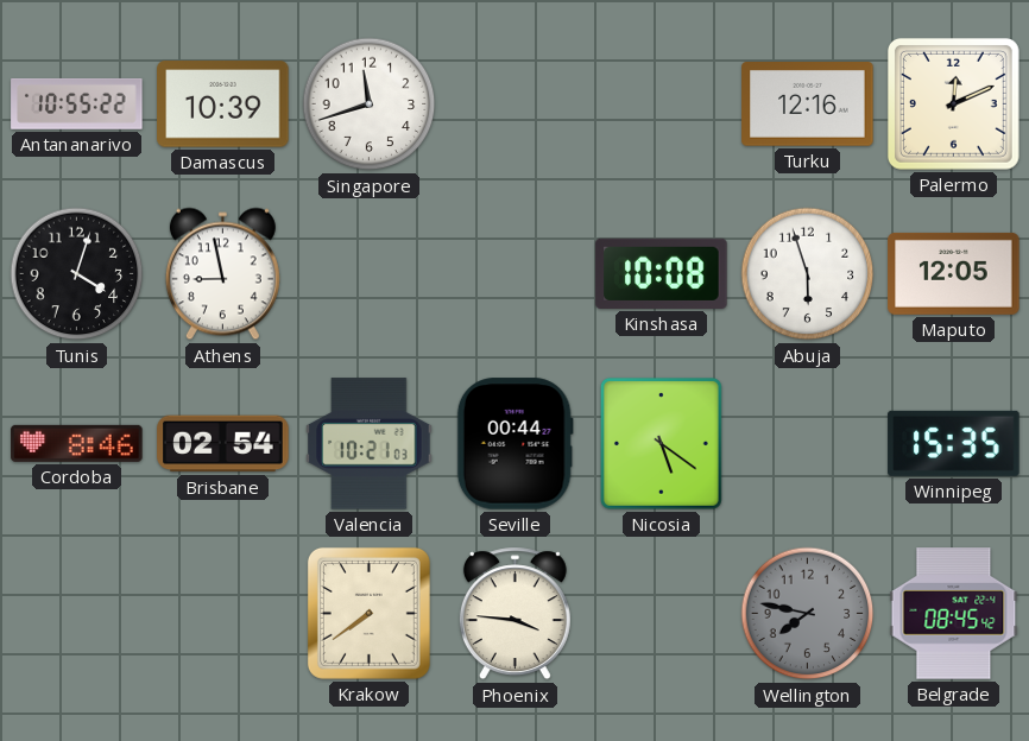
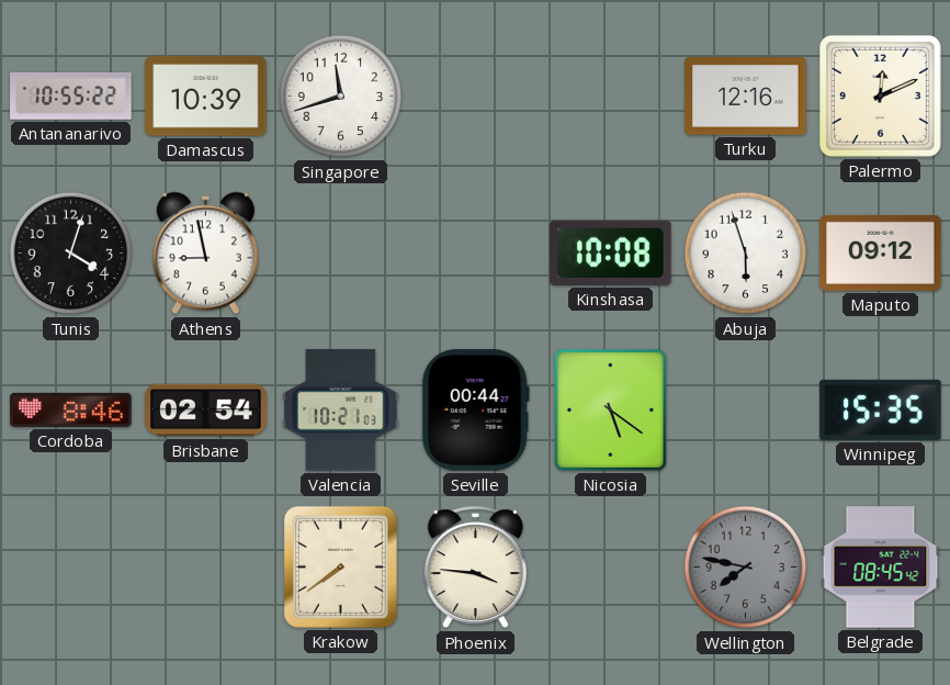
Maputo: 12:05 -> 09:12 (881, 252)
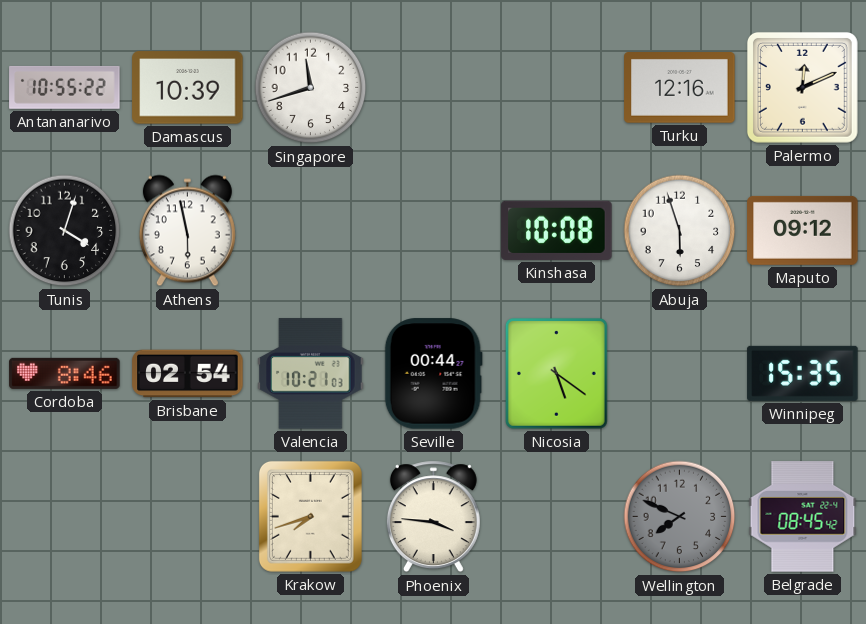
Athens: 8:58 -> 5:58 (187, 231)
Krakow: 7:39 -> 7:42 (310, 516)
Wellington: 7:47 -> 7:49 (680, 517)
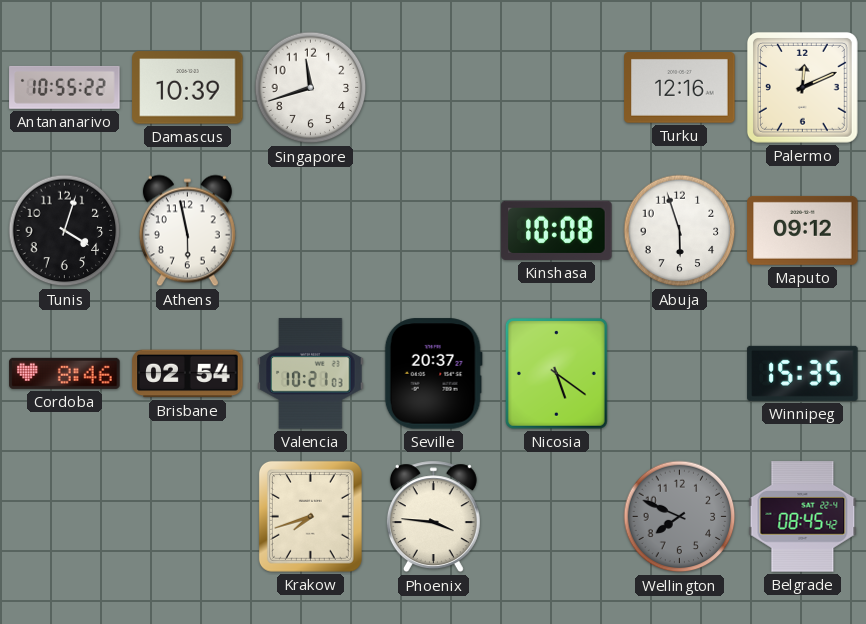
Seville: 00:44 -> 20:37 (433, 374)
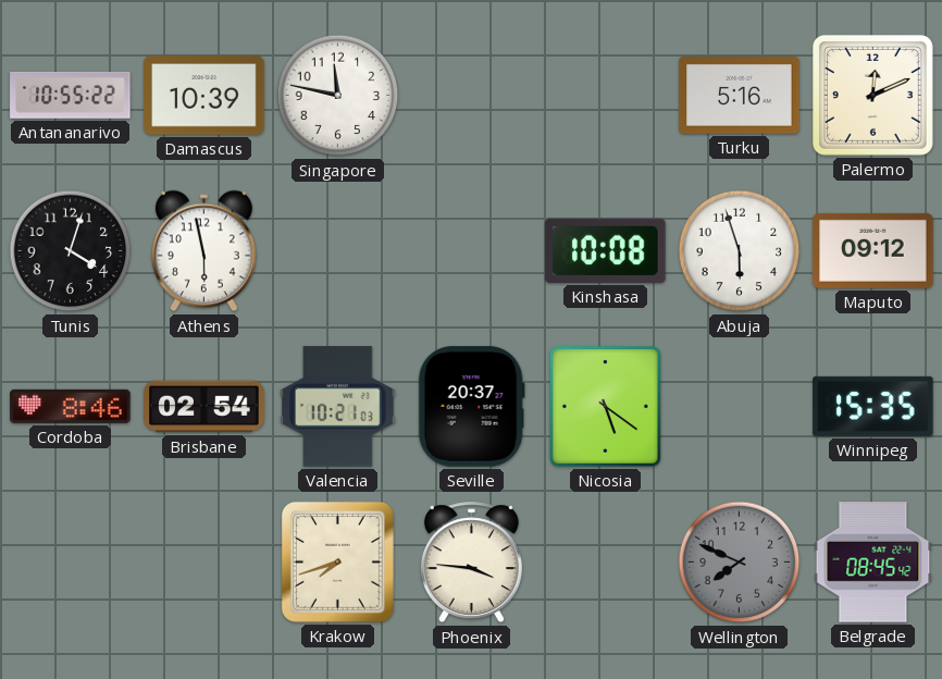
Singapore: 11:42 -> 11:47 (338, 96)
Turku: 12:16 -> 5:16 (740, 96)
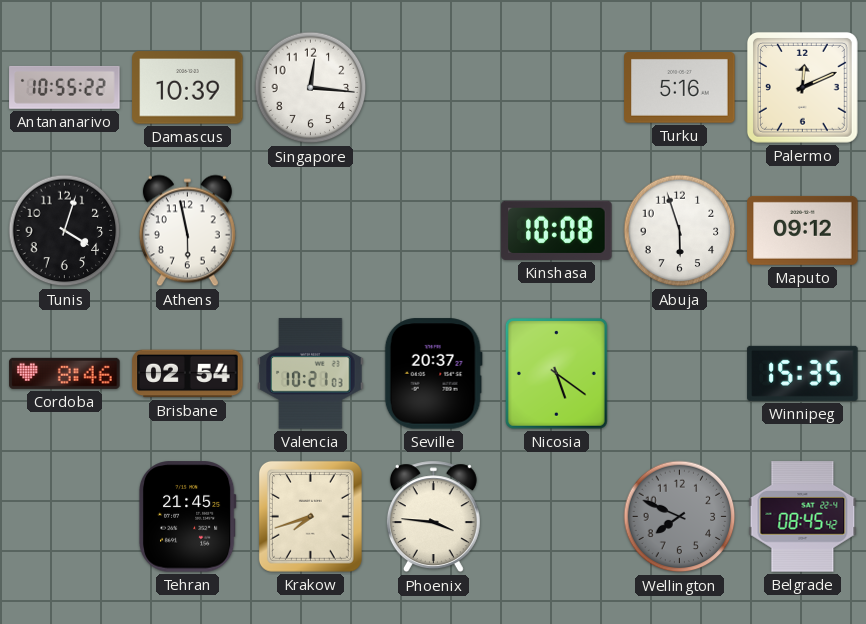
Singapore: 11:47 -> 12:16 (311, 88)
Tehran: none -> 21:45 (187, 517)
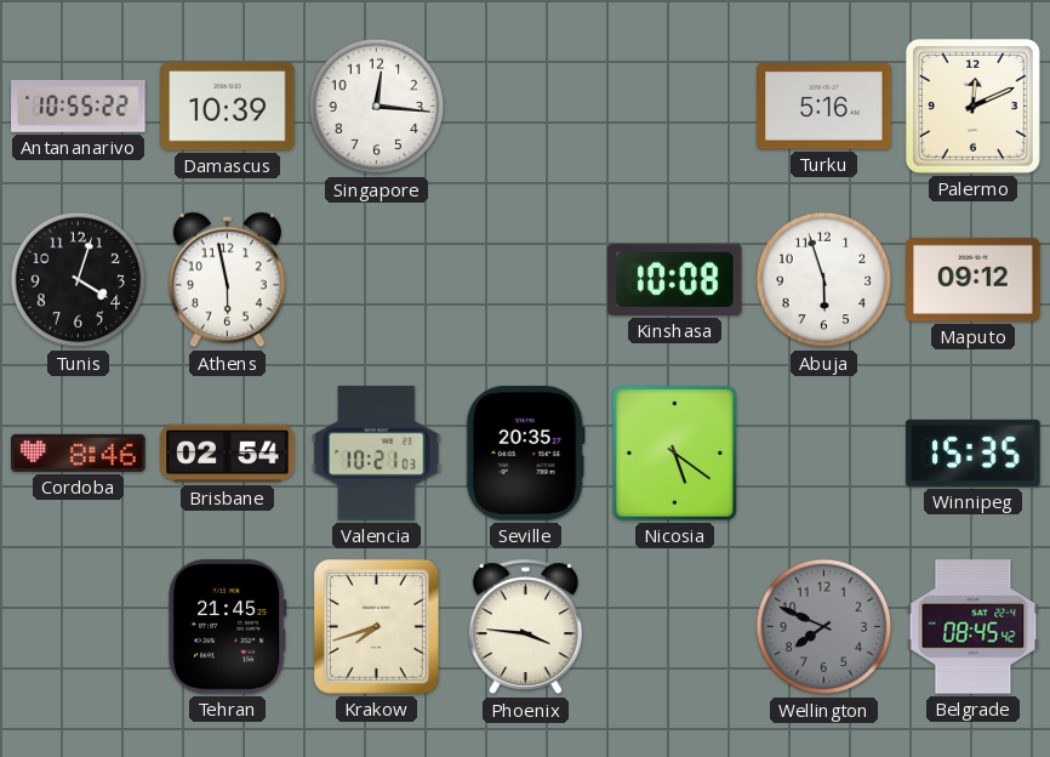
Seville: 20:37 -> 20:35 (525, 454)
